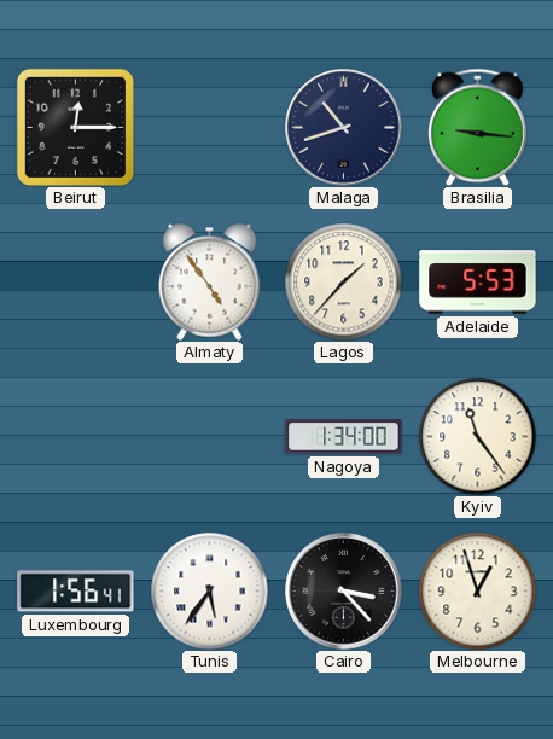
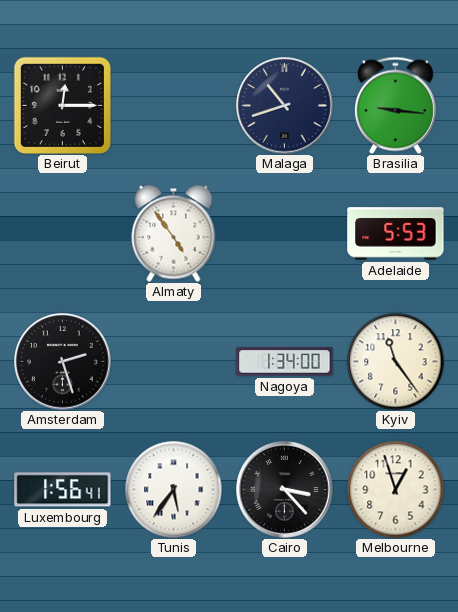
Lagos: 1:37 -> none (343, 281)
Amsterdam: none -> 2:27 (63, 362)
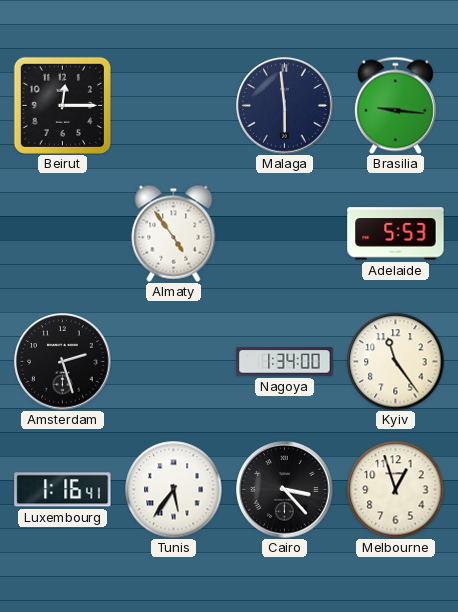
Malaga: 10:42 -> 5:59 (285, 106)
Luxembourg: 1:56 -> 1:16 (63, 490)
